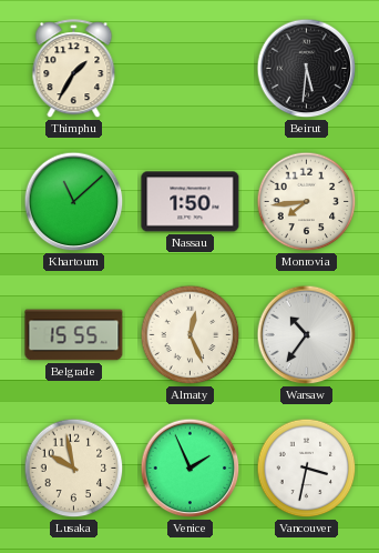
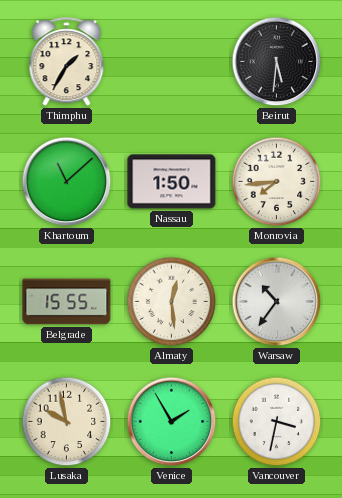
Almaty: 12:26 -> 12:29 (172, 302)
Venice: 1:56 -> 1:55 (172, 422)
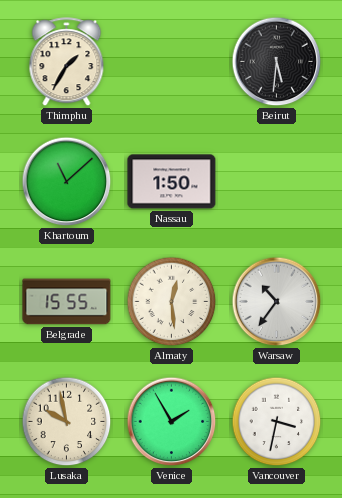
Monrovia: 7:44 -> none (277, 182)
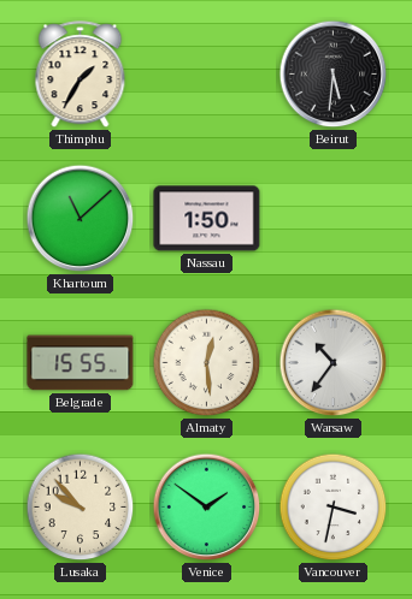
Lusaka: 9:58 -> 9:53 (81, 508)
Venice: 1:55 -> 1:51 (207, 508)
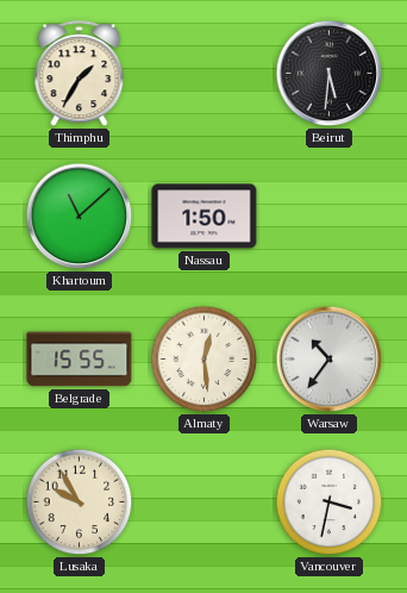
Lusaka: 9:53 -> 9:55 (80, 503)
Venice: 1:51 -> none (207, 508)
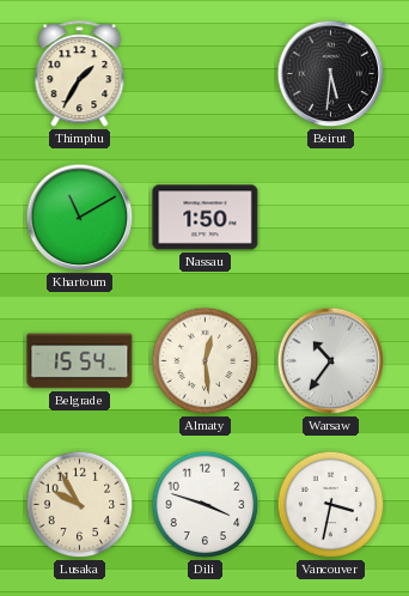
Khartoum: 11:08 -> 11:10 (80, 218)
Belgrade: 15:55 -> 15:54 (80, 361)
Dili: none -> 3:48 (206, 505)
